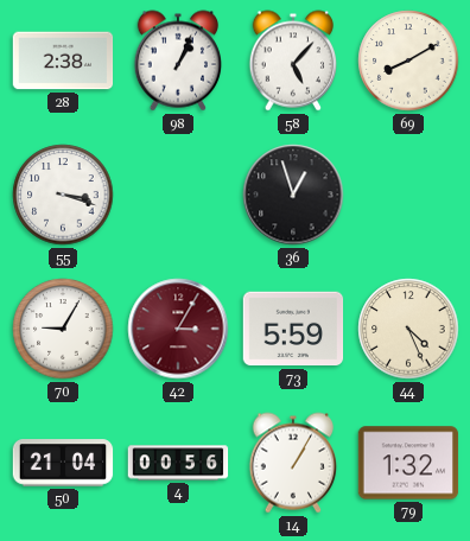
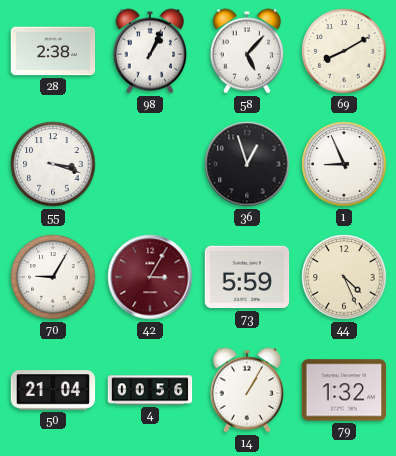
1: none -> 8:56 (344, 164)
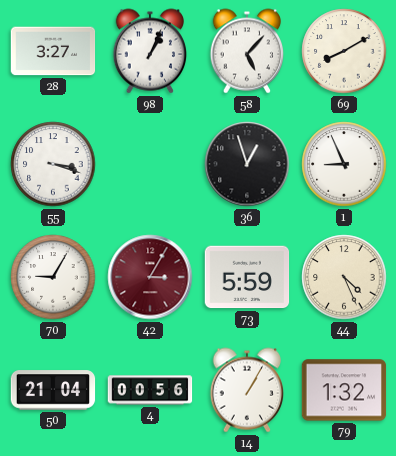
28: 2:38 -> 3:27 (53, 51)
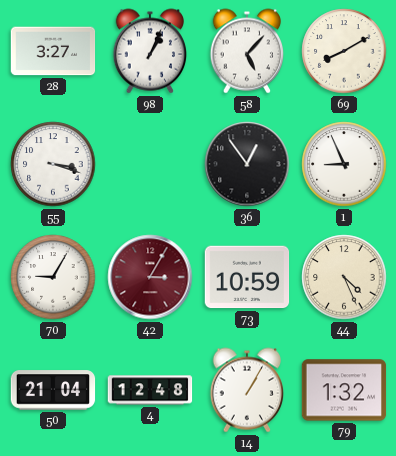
36: 12:57 -> 12:54 (247, 164)
73: 5:59 -> 10:59 (247, 277)
4: 00:56 -> 12:48 (150, 390)
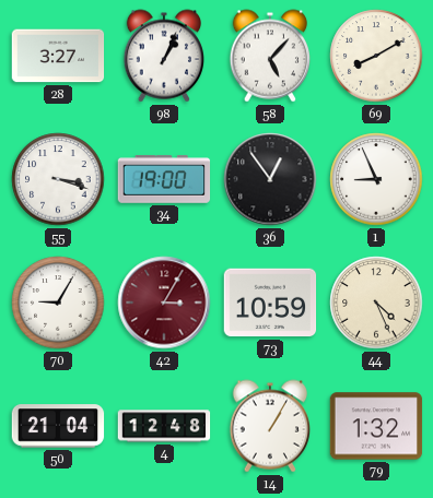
34: none -> 19:00 (164, 179)
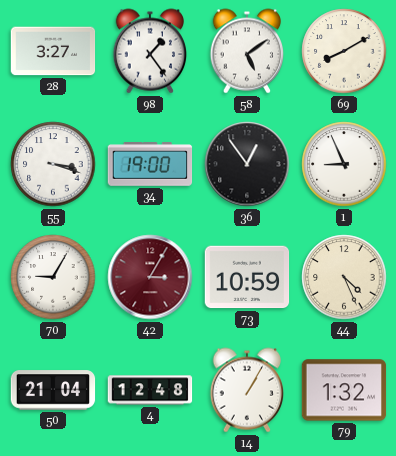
98: 1:04 -> 1:24 (149, 51)
58: 5:07 -> 5:09 (246, 51)
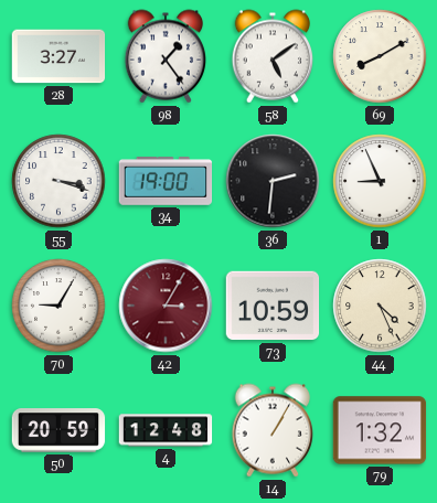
36: 12:54 -> 2:31 (273, 181)
50: 21:04 -> 20:59 (58, 430)
